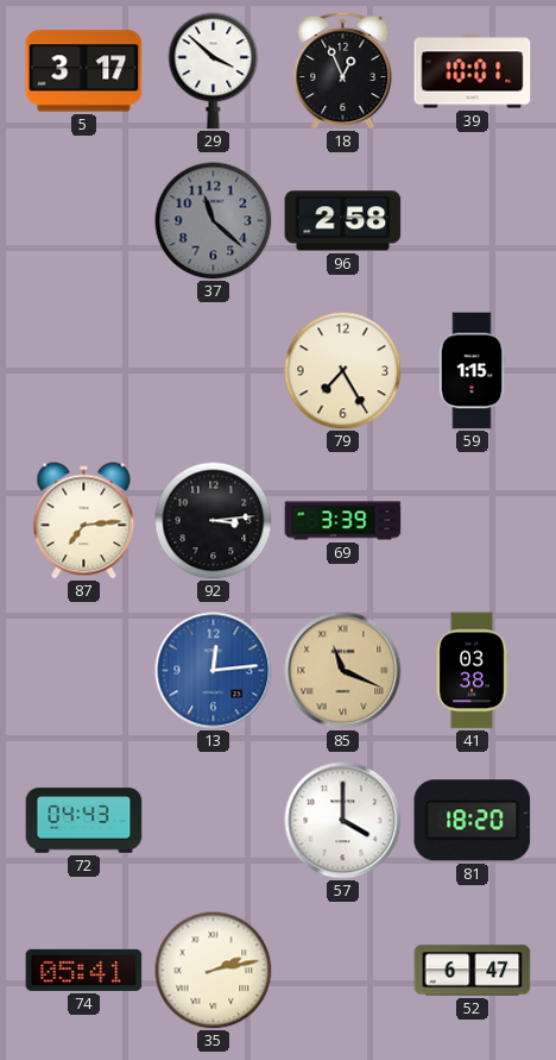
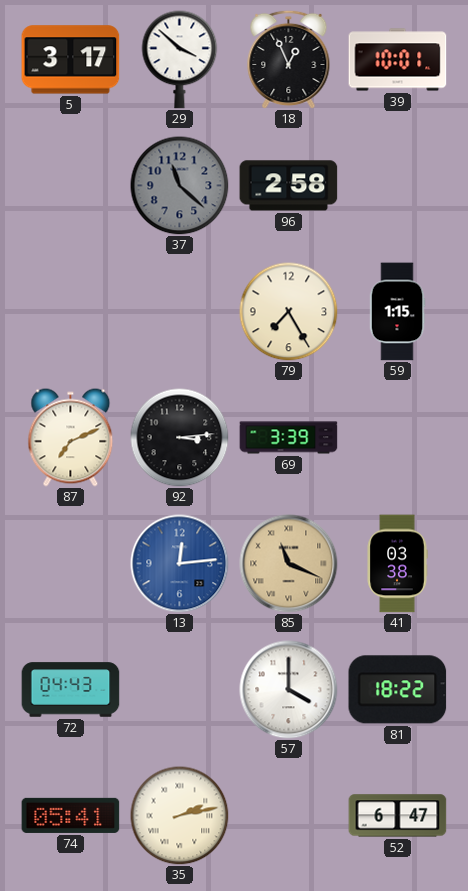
87: 7:14 -> 7:11 (71, 438)
81: 18:20 -> 18:22 (398, 690)
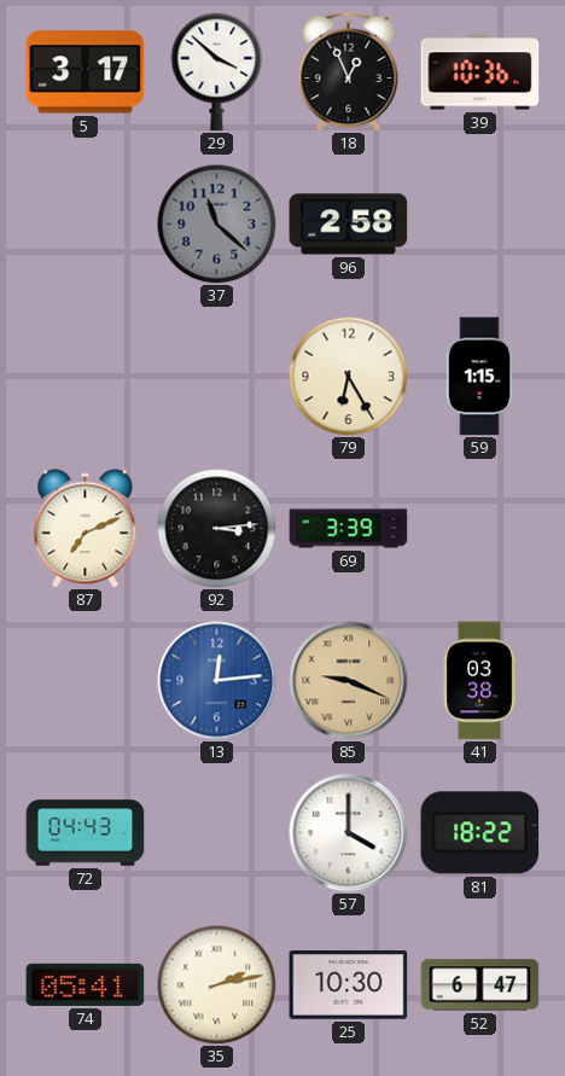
39: 10:01 -> 10:36 (480, 72)
79: 7:25 -> 6:25 (349, 377)
85: 11:19 -> 9:19 (349, 681)
25: none -> 10:30 (349, 985)
